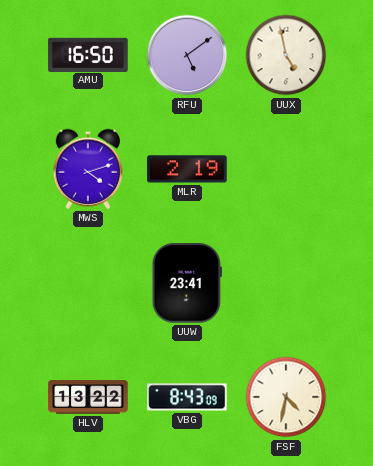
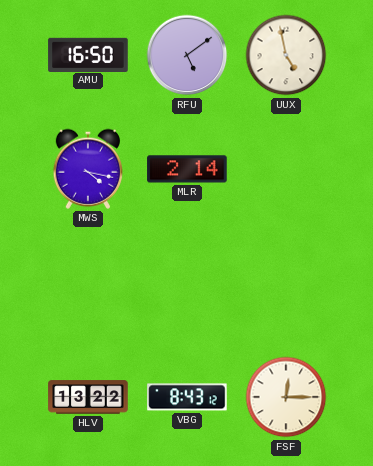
MWS: 4:12 -> 4:17 (87, 169)
MLR: 2:19 -> 2:14 (187, 169)
UUW: 23:41 -> none (187, 283)
VBG: 8:43:09 -> 8:43:12 (187, 397)
FSF: 4:32 -> 12:15 (286, 397)
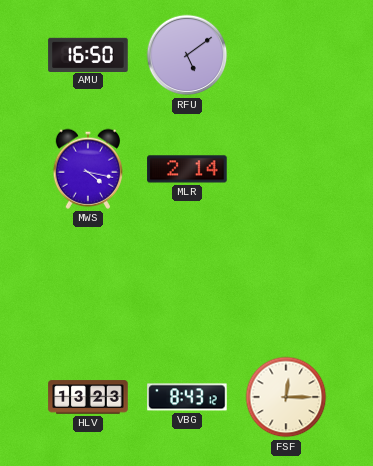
UUX: 4:58 -> none (286, 55)
HLV: 13:22 -> 13:23 (88, 397)
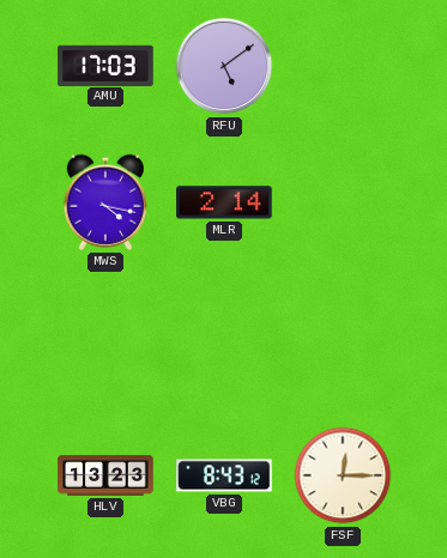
AMU: 16:50 -> 17:03 (105, 65)
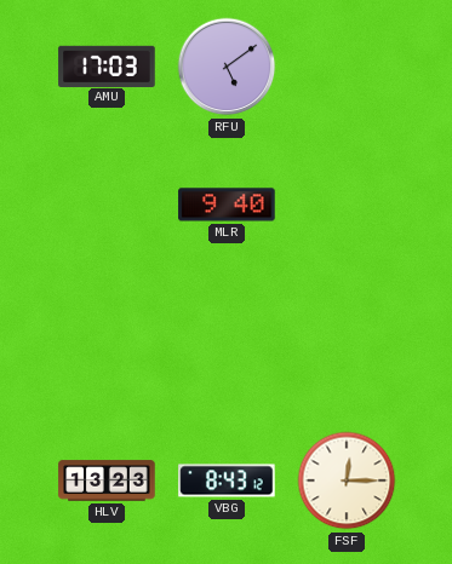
MWS: 4:17 -> none (104, 202)
MLR: 2:14 -> 9:40 (227, 205)
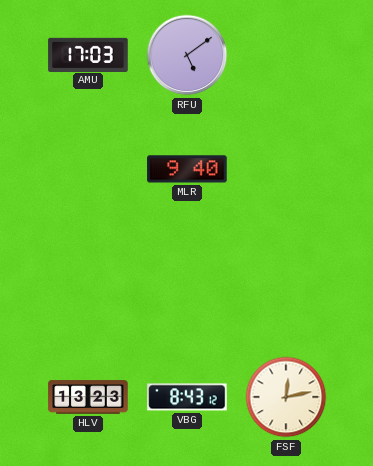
FSF: 12:15 -> 12:13 (286, 397)
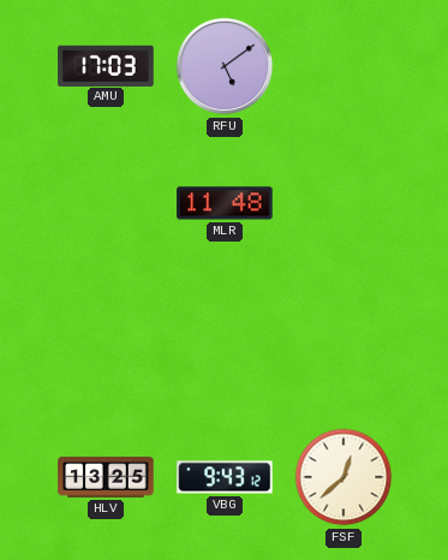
MLR: 9:40 -> 11:48 (225, 203)
HLV: 13:23 -> 13:25 (106, 477)
VBG: 8:43 -> 9:43 (225, 477)
FSF: 12:13 -> 12:38 (344, 477)
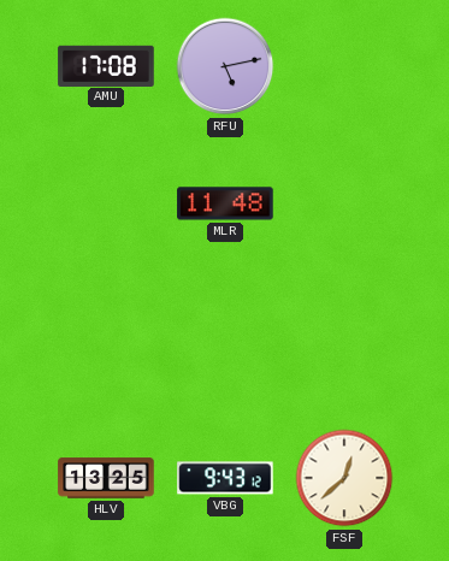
AMU: 17:03 -> 17:08 (106, 65)
RFU: 5:09 -> 5:13 (225, 66)
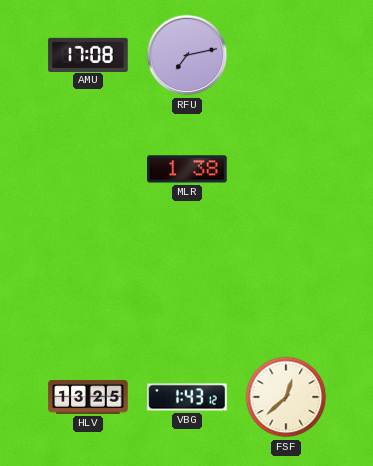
RFU: 5:13 -> 7:13 (187, 55)
MLR: 11:48 -> 1:38 (187, 169)
VBG: 9:43 -> 1:43 (187, 397)
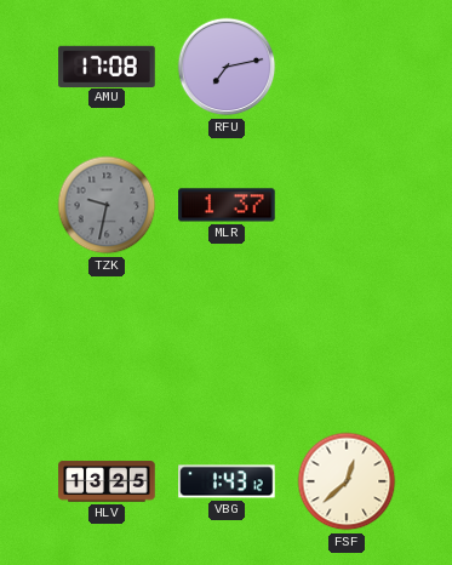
TZK: none -> 9:32 (107, 205)
MLR: 1:38 -> 1:37 (227, 205)
